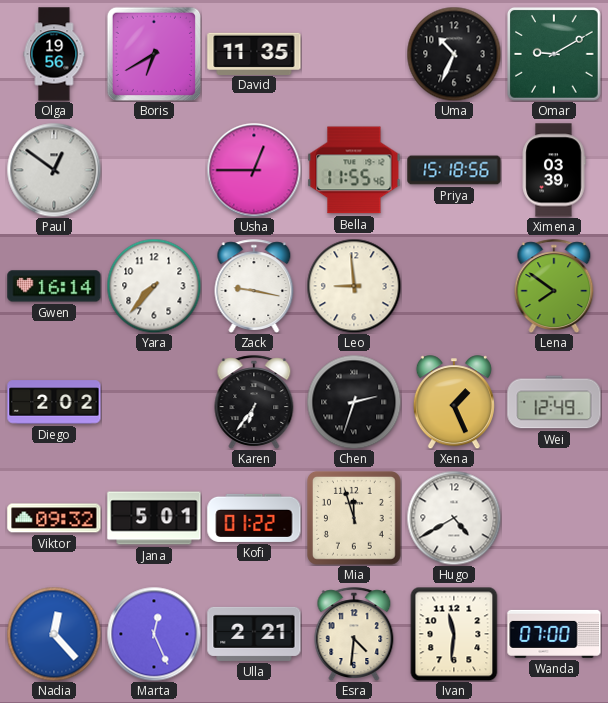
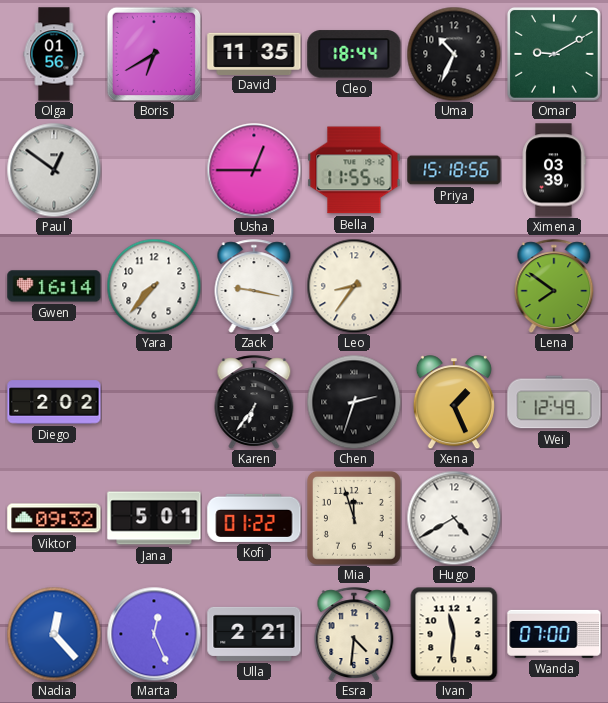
Olga: 19:56 -> 01:56 (54, 54)
Cleo: none -> 18:44 (354, 54)
Leo: 8:59 -> 8:36 (354, 286)
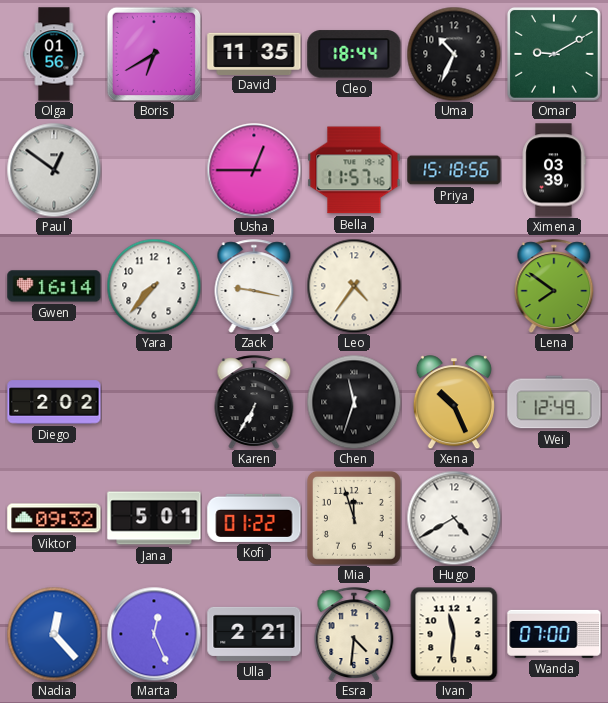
Bella: 11:55 -> 11:57 (354, 170)
Leo: 8:36 -> 4:36 (354, 286)
Karen: 6:36 -> 6:35 (254, 402)
Chen: 2:33 -> 11:33 (354, 402)
Xena: 1:26 -> 10:26 (454, 402)
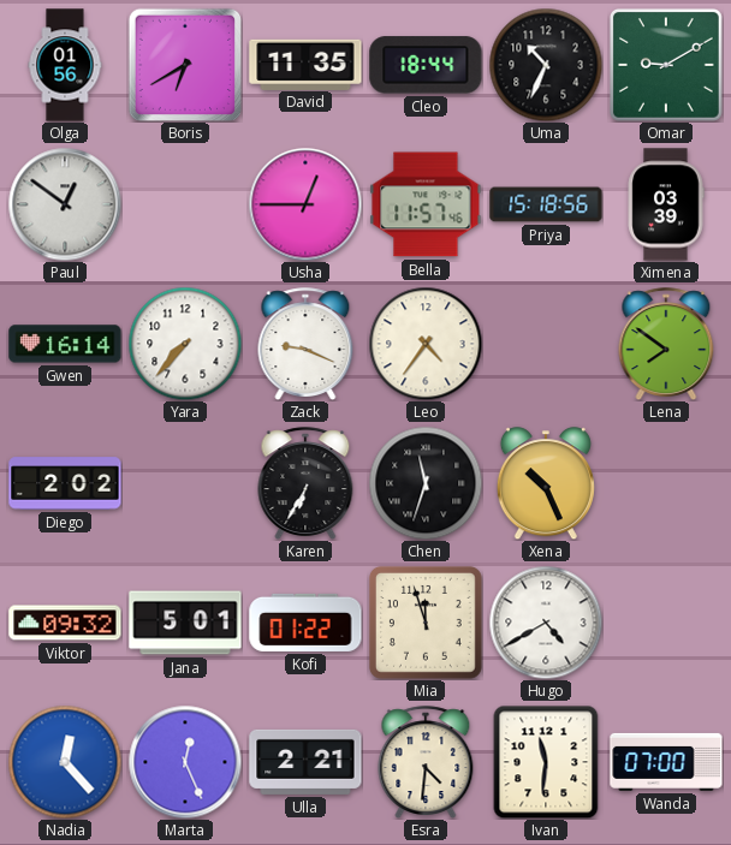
Zack: 9:17 -> 9:19 (305, 344)
Wei: 12:49 -> none (554, 402)
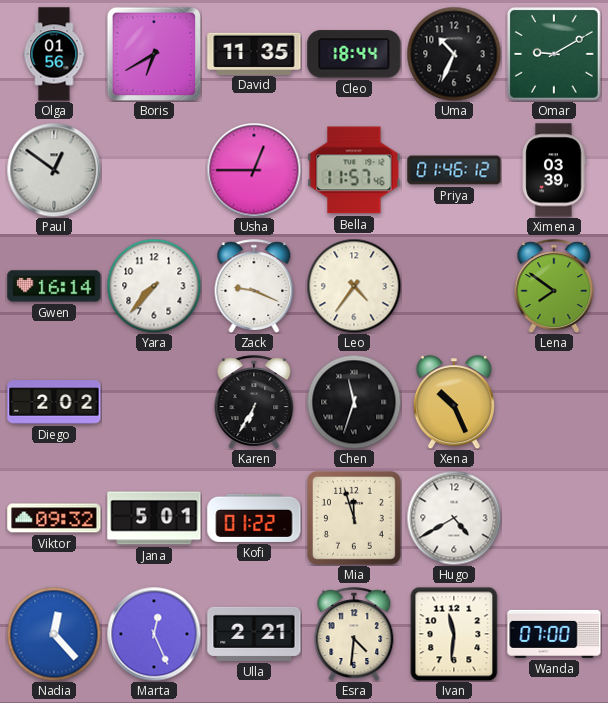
Priya: 15:18 -> 01:46 (454, 170)
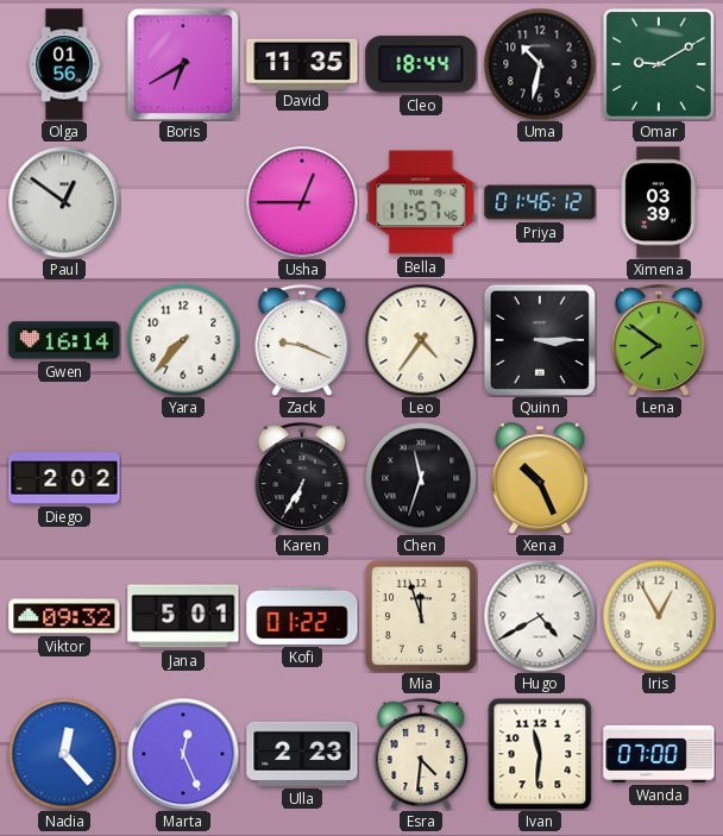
Uma: 10:34 -> 10:32 (540, 64)
Quinn: none -> 3:15 (539, 339)
Iris: none -> 12:55 (659, 616)
Ulla: 2:21 -> 2:23 (302, 754)
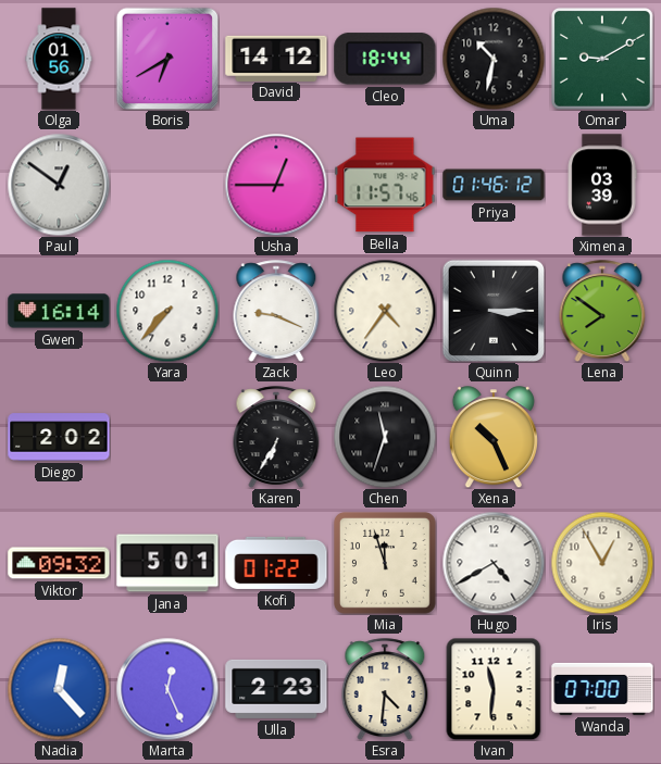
David: 11:35 -> 14:12 (276, 58)
